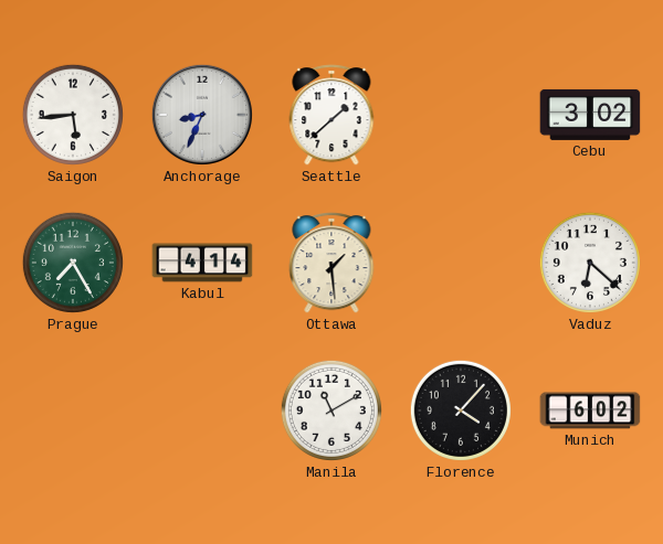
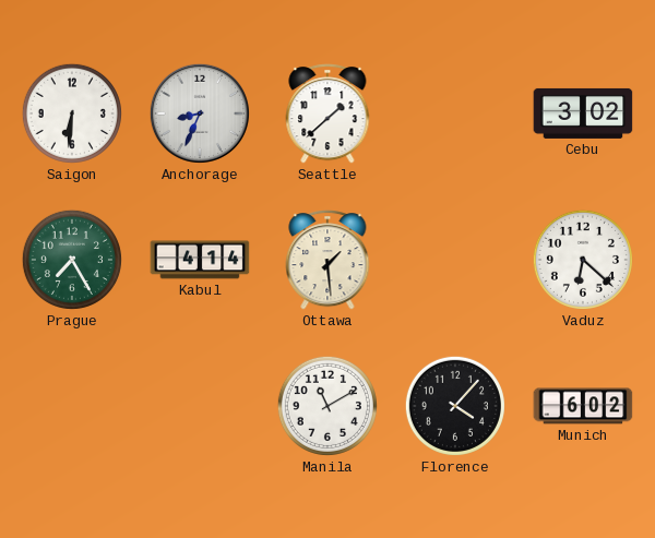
Saigon: 5:44 -> 6:31 (72, 113)
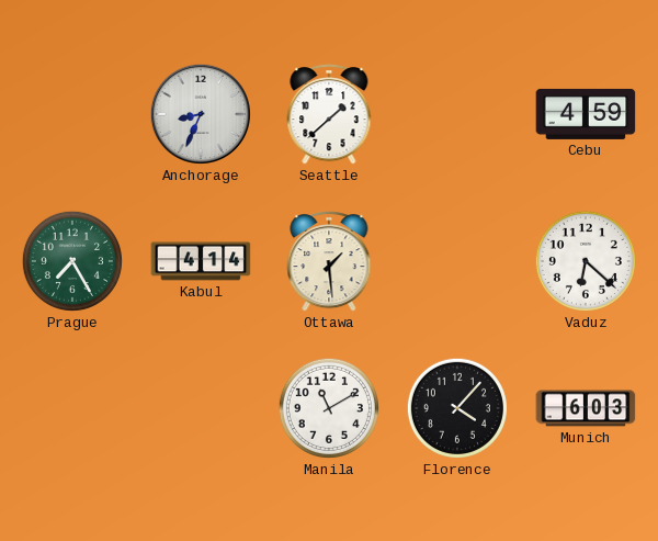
Saigon: 6:31 -> none (72, 113)
Cebu: 3:02 -> 4:59 (586, 114)
Munich: 6:02 -> 6:03 (586, 408)
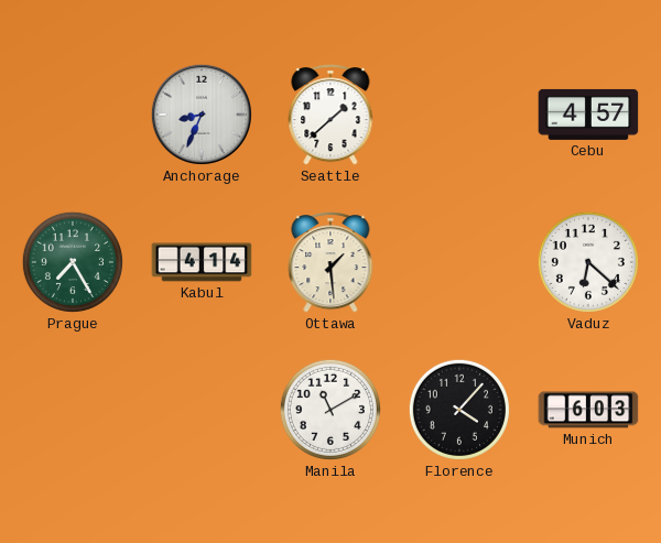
Cebu: 4:59 -> 4:57 (588, 115)
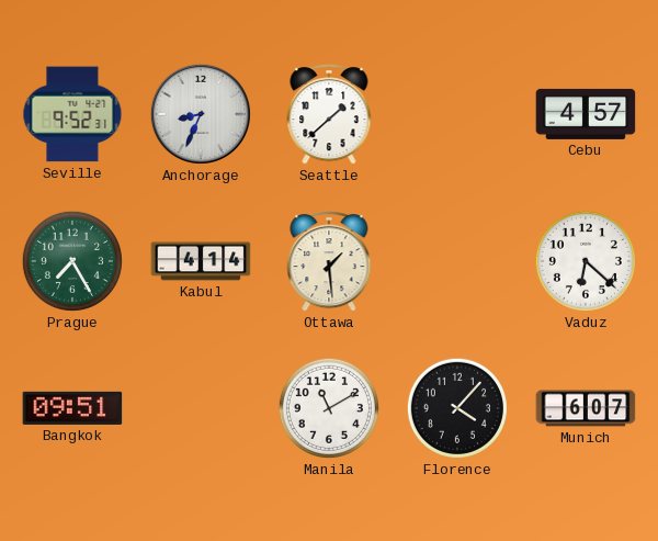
Seville: none -> 9:52 (72, 114)
Bangkok: none -> 09:51 (72, 408)
Munich: 6:03 -> 6:07 (586, 408)
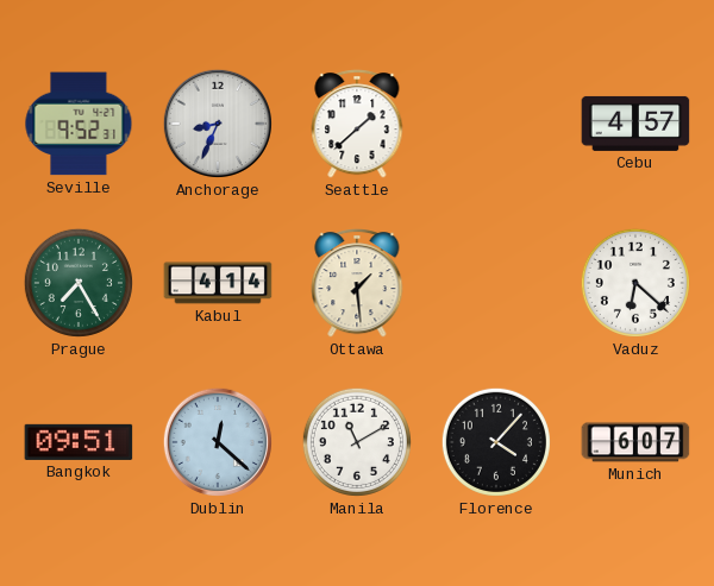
Dublin: none -> 12:22 (218, 442)
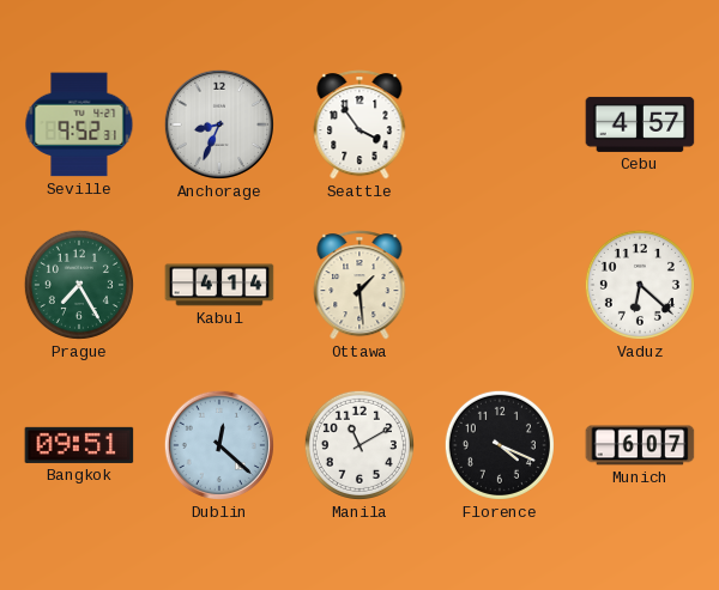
Seattle: 1:38 -> 3:54 (359, 124)
Florence: 4:07 -> 4:19 (500, 445)
